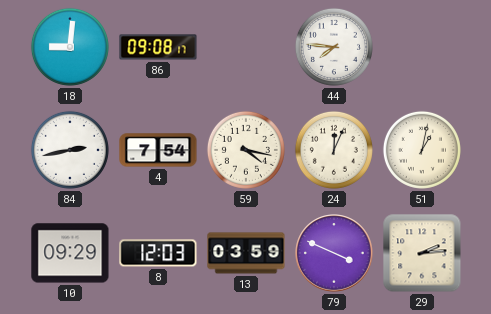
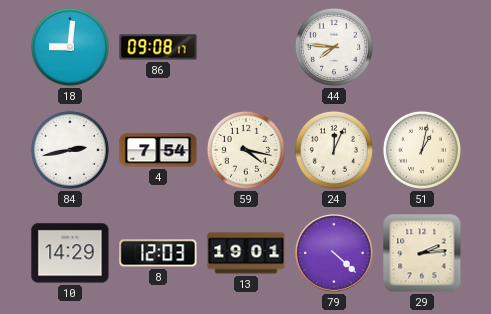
10: 09:29 -> 14:29 (70, 253)
13: 03:59 -> 19:01 (246, 253)
79: 3:49 -> 4:22 (334, 253)
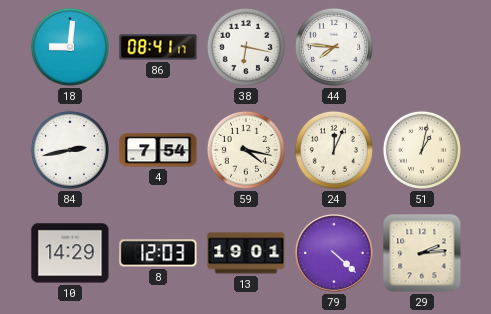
86: 09:08 -> 08:41 (158, 47)
38: none -> 6:17 (246, 47)
